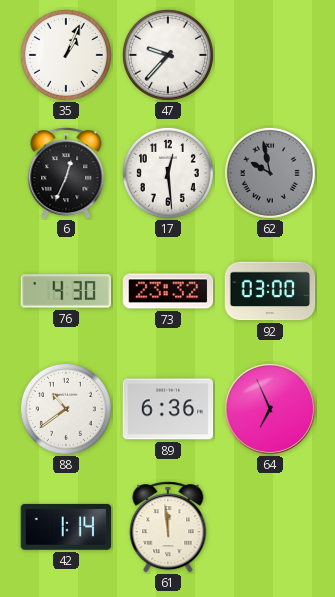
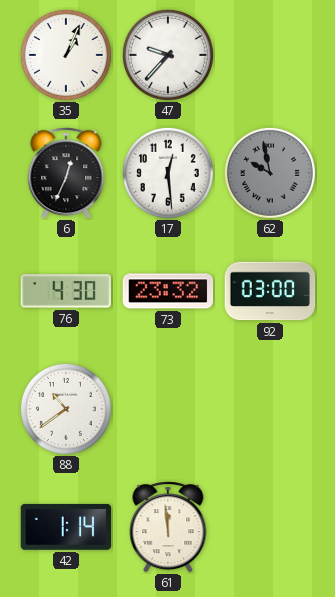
89: 6:36 -> none (168, 409)
64: 6:56 -> none (270, 409)
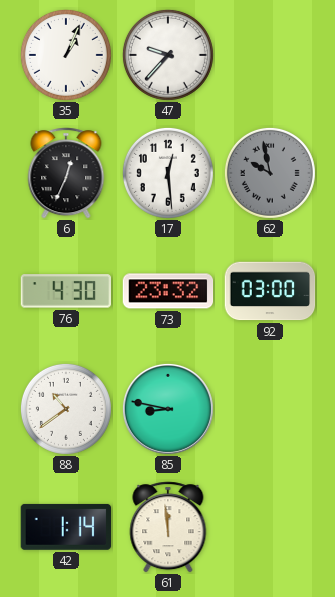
85: none -> 8:47 (168, 409)
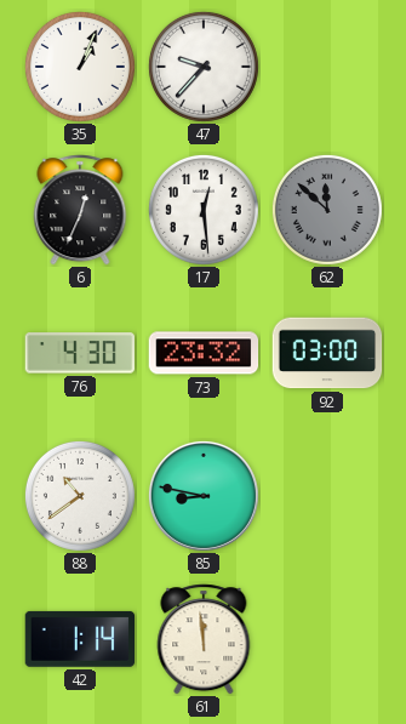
62: 9:58 -> 11:52 (327, 210)
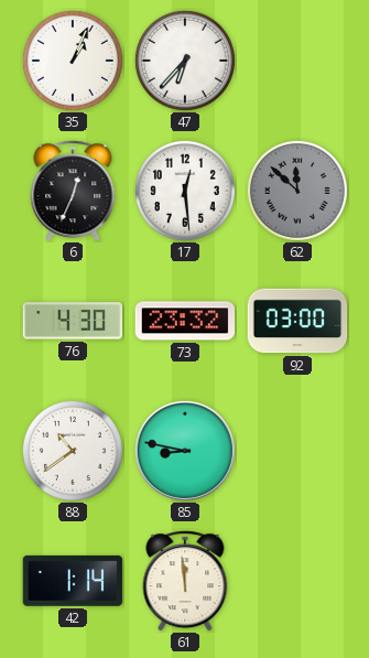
47: 9:37 -> 6:37 (185, 61)
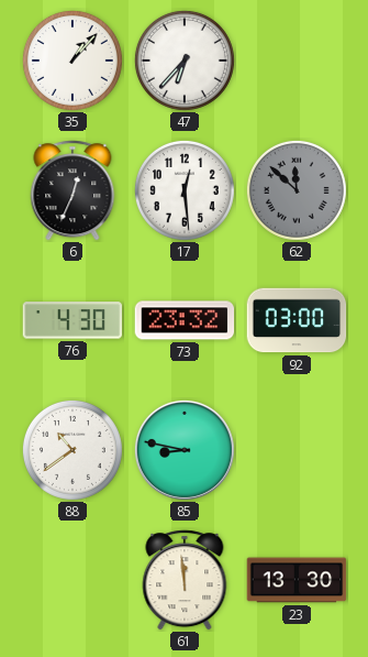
35: 1:04 -> 1:07 (73, 61)
42: 1:14 -> none (73, 581)
23: none -> 13:30 (297, 580)
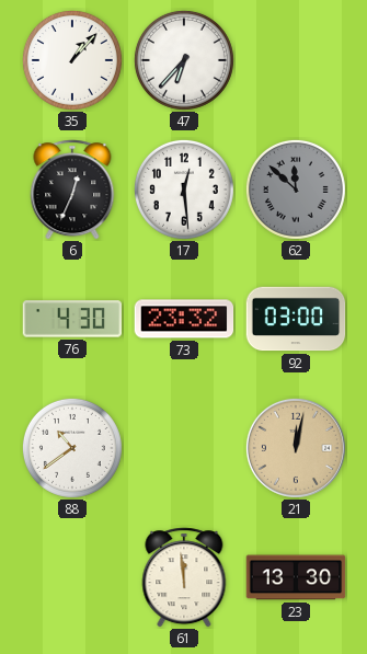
85: 8:47 -> none (185, 450)
21: none -> 12:02 (296, 448)
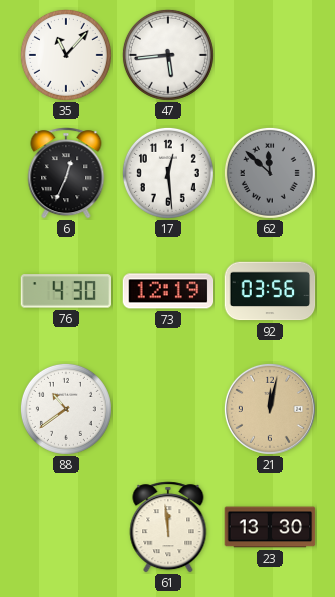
35: 1:07 -> 11:07 (66, 55)
47: 6:37 -> 5:44 (168, 55)
73: 23:32 -> 12:19 (168, 291)
92: 03:00 -> 03:56 (270, 291)
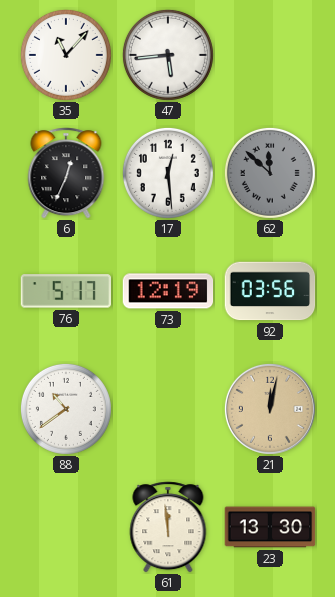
76: 4:30 -> 5:17 (66, 291)
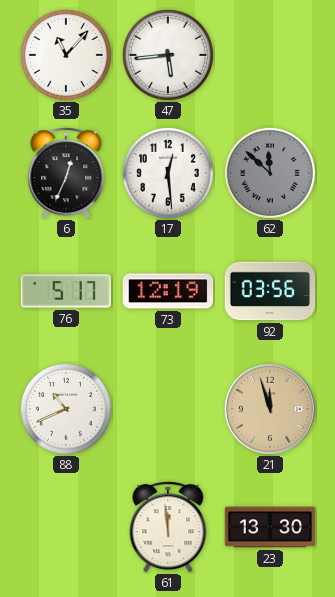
88: 10:39 -> 10:41 (66, 409)
21: 12:02 -> 11:57 (270, 409)
